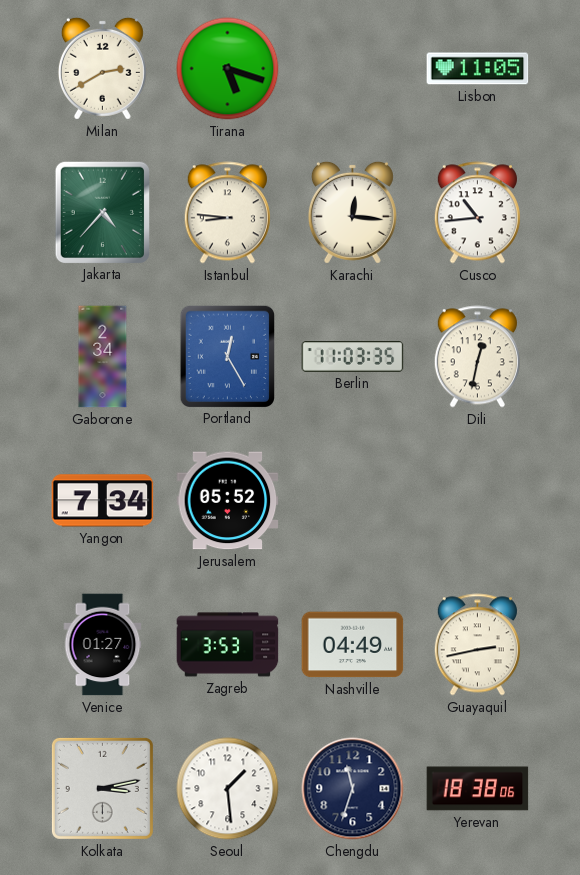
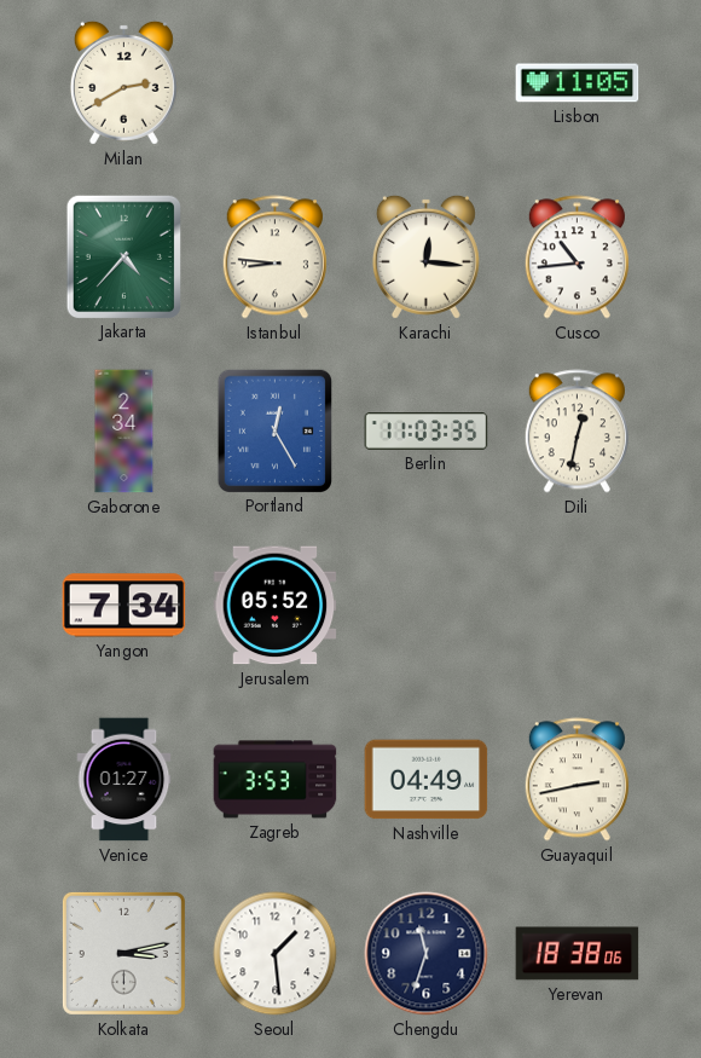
Tirana: 5:18 -> none (228, 69)
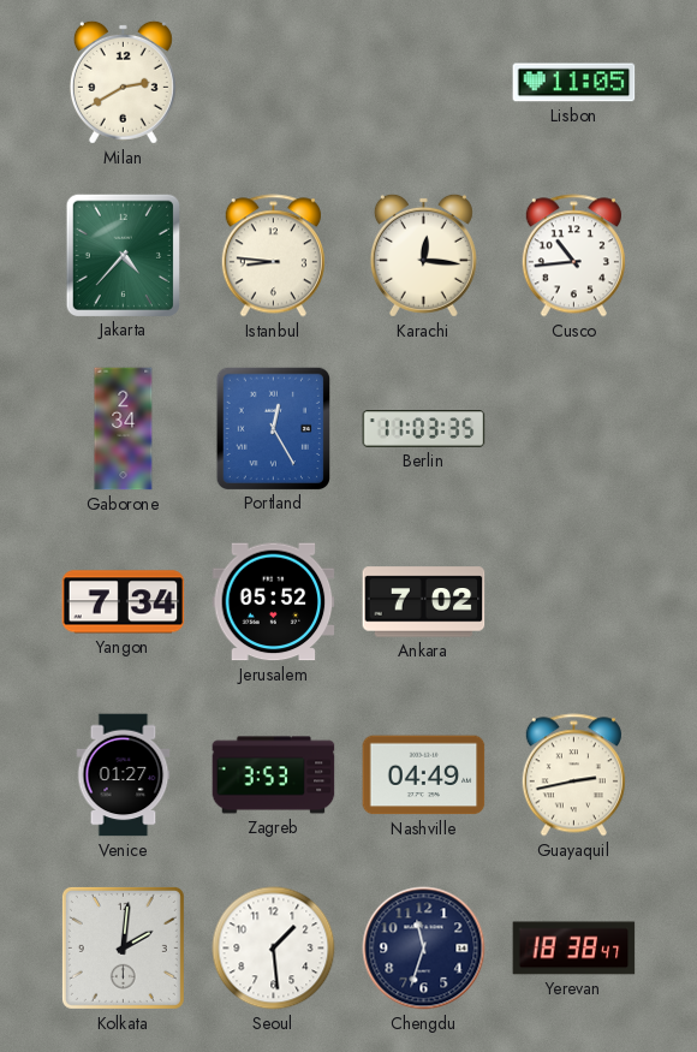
Dili: 12:32 -> none (577, 432)
Ankara: none -> 7:02 (424, 602)
Kolkata: 3:13 -> 2:01 (123, 947)
Yerevan: 18:38:06 -> 18:38:47 (574, 949)
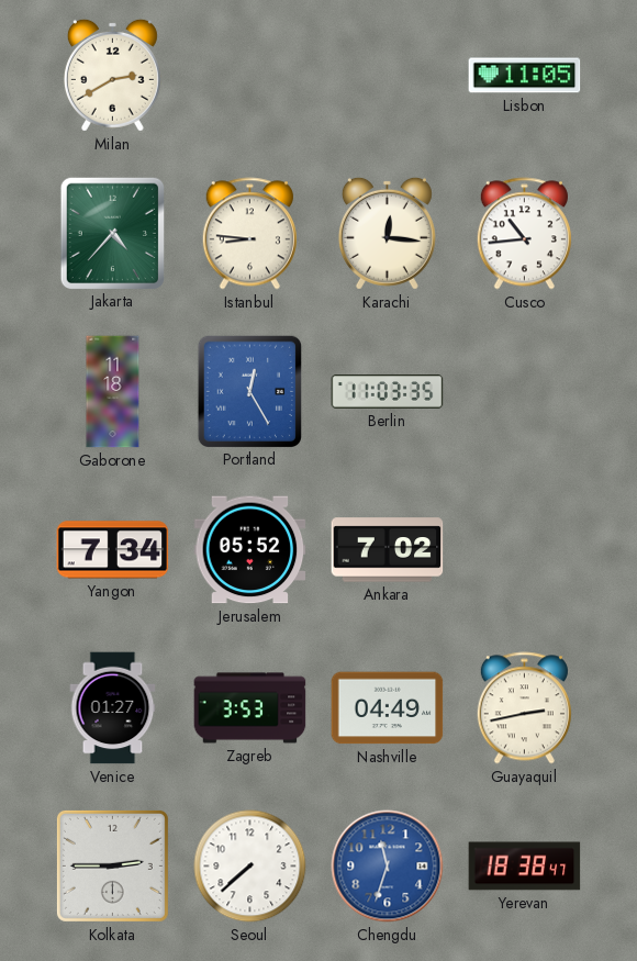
Gaborone: 2:34 -> 11:18 (113, 392)
Kolkata: 2:01 -> 2:45 (112, 865)
Seoul: 1:29 -> 7:38 (250, 867)
Chengdu dial: navy -> blue (388, 867)
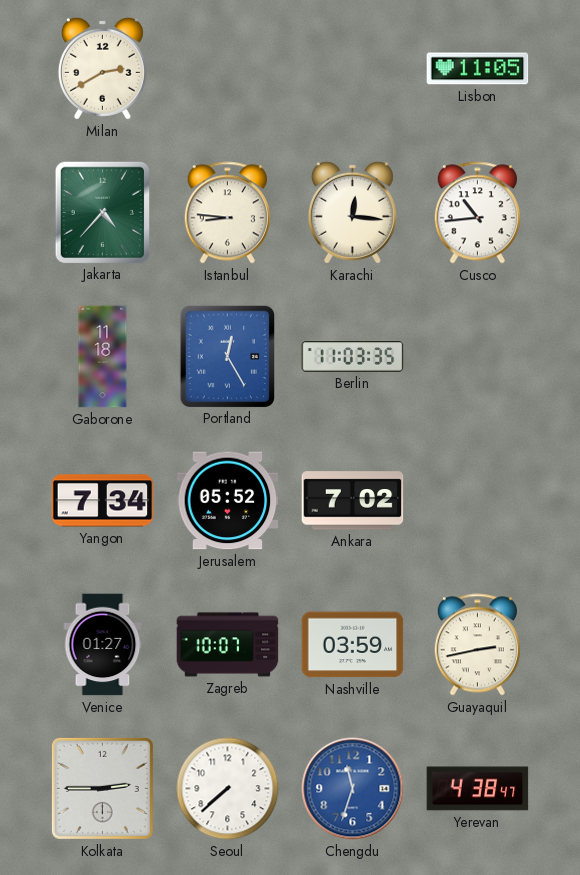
Zagreb: 3:53 -> 10:07 (228, 645)
Nashville: 04:49 -> 03:59 (353, 645)
Yerevan: 18:38 -> 4:38 (478, 789)
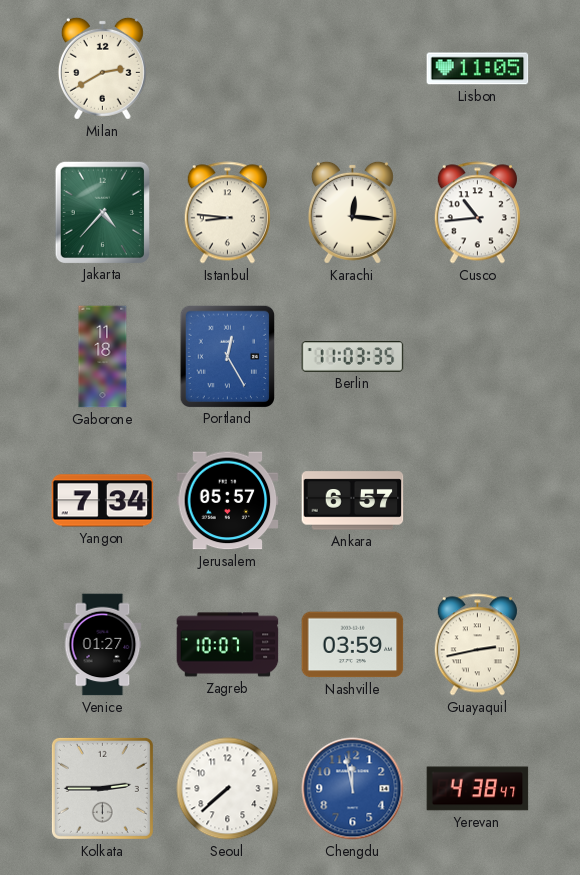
Jerusalem: 05:52 -> 05:57 (228, 501)
Ankara: 7:02 -> 6:57 (353, 501)
Chengdu: 11:33 -> 11:58 (353, 789)
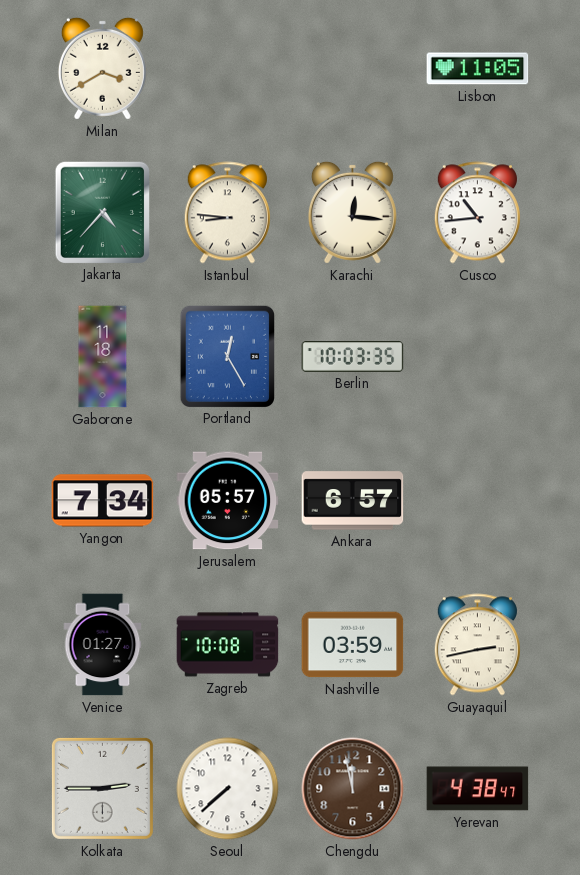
Milan: 2:40 -> 3:40 (102, 68)
Berlin: 11:03 -> 10:03 (353, 357)
Zagreb: 10:07 -> 10:08 (228, 645)
Chengdu dial: blue -> brown (353, 789)
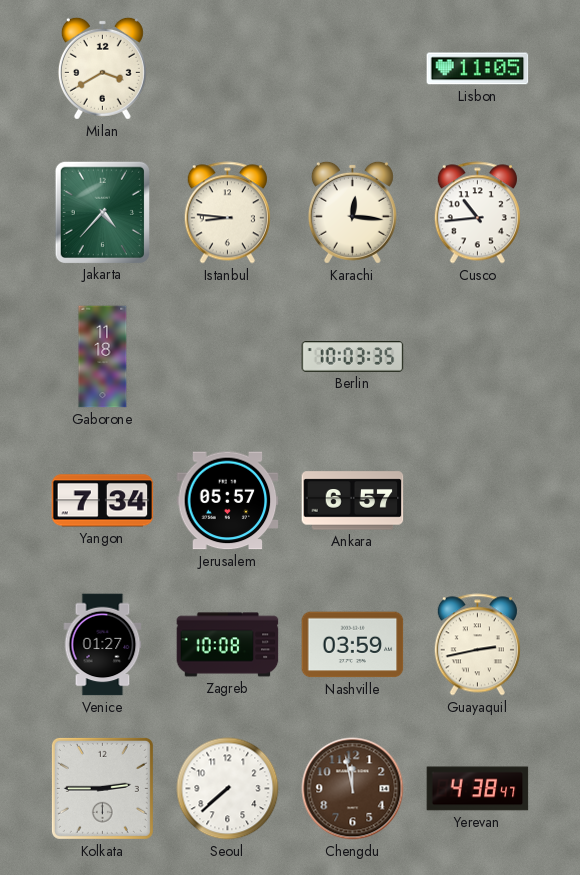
Portland: 12:25 -> none (227, 356)
